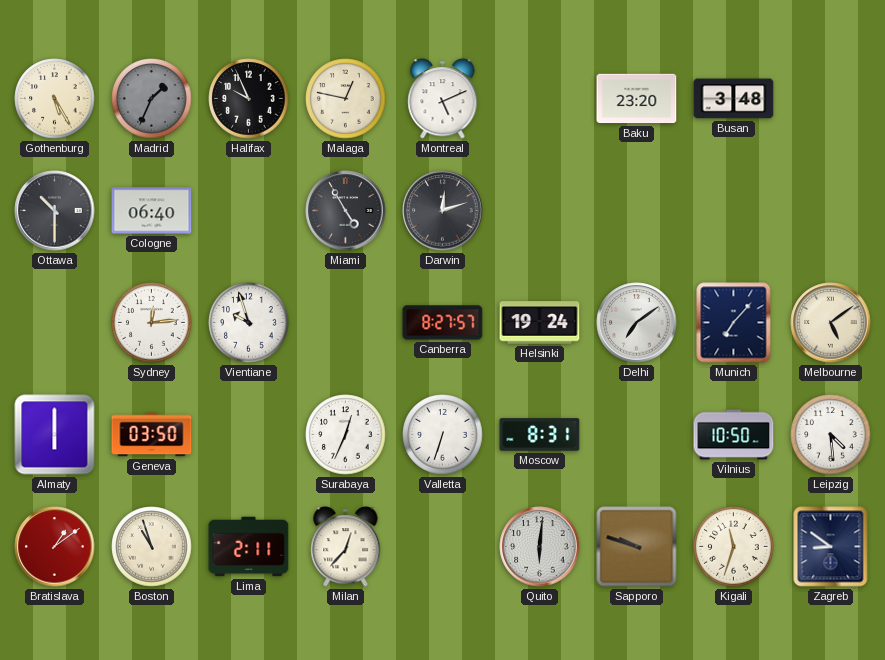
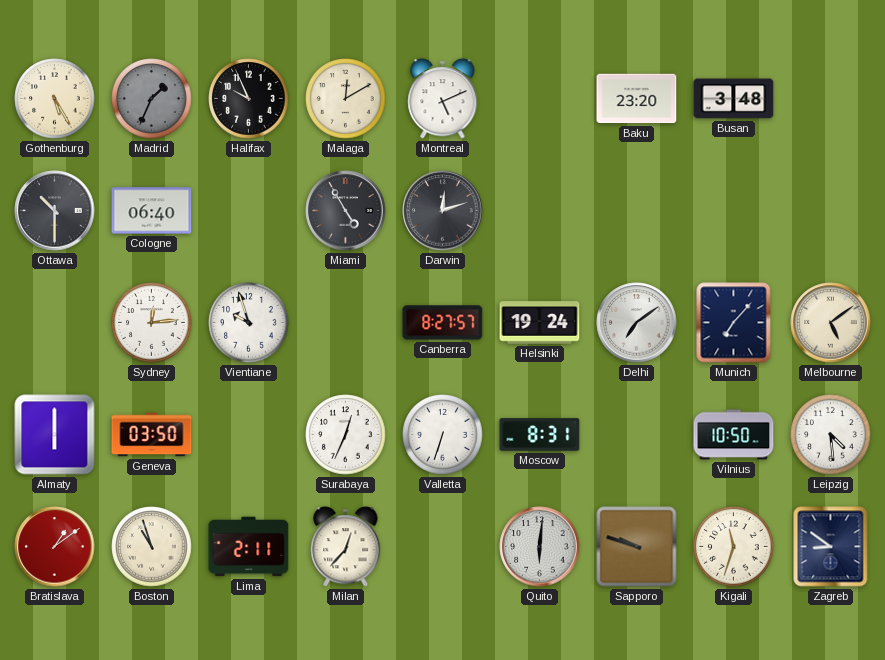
Malaga: 12:47 -> 12:10 (346, 99)
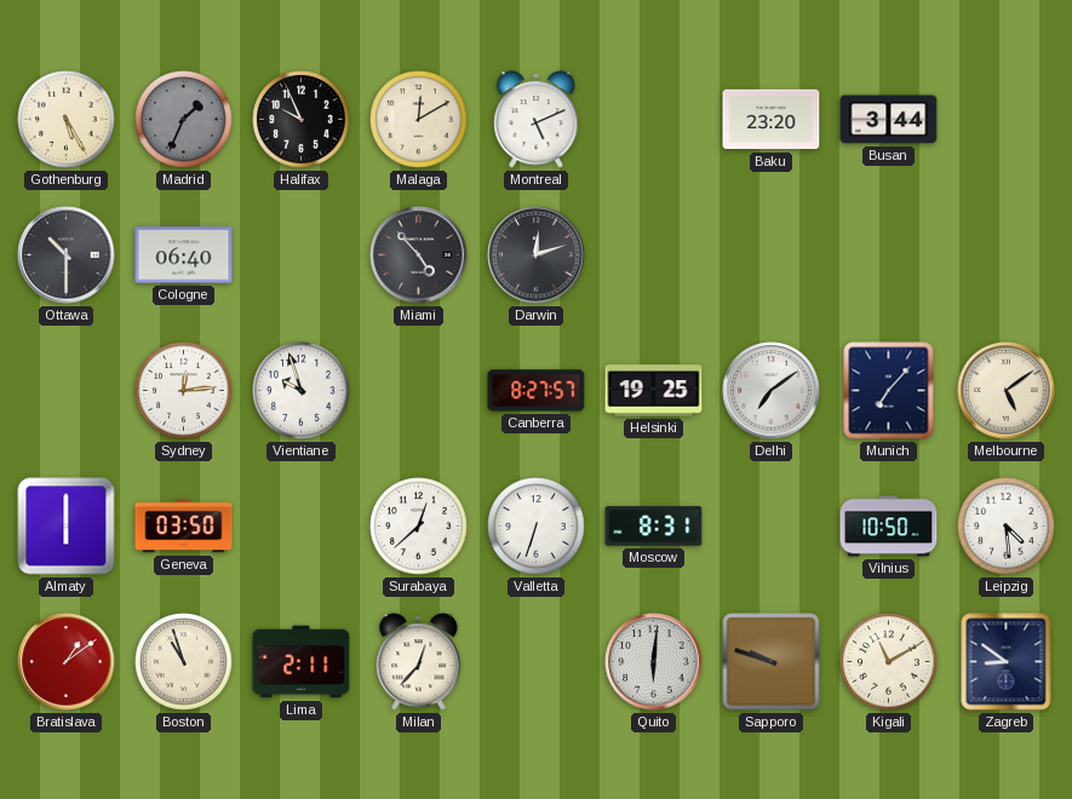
Busan: 3:48 -> 3:44 (889, 120)
Miami: 4:55 -> 4:53 (419, 255)
Helsinki: 19:24 -> 19:25 (654, 391)
Surabaya: 12:34 -> 12:38 (419, 527)
Kigali: 11:33 -> 11:10 (889, 662)
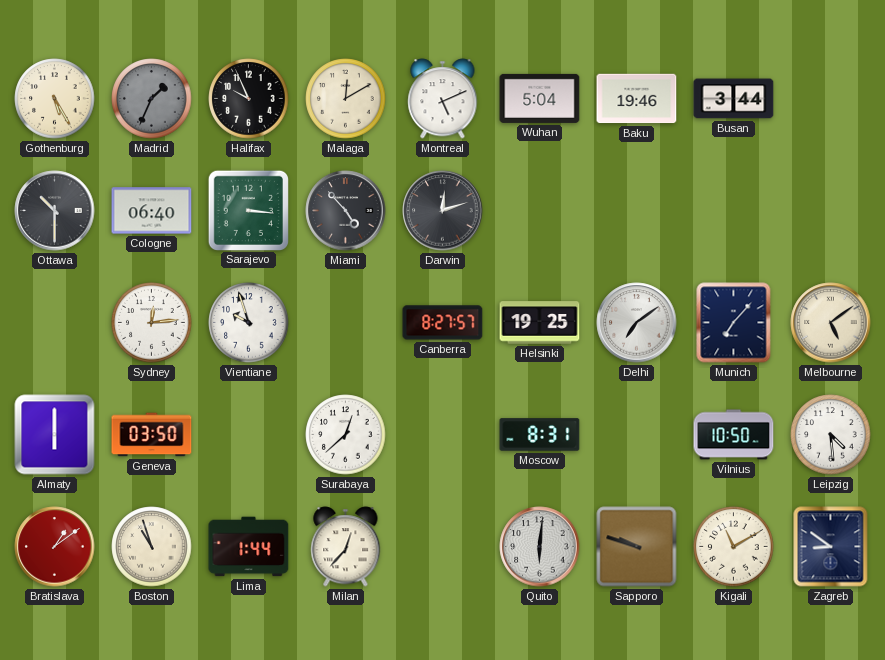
Wuhan: none -> 5:04 (540, 98)
Baku: 23:20 -> 19:46 (637, 99)
Sarajevo: none -> 3:16 (248, 210)
Valletta: 6:33 -> none (537, 527)
Lima: 2:11 -> 1:44 (249, 547)
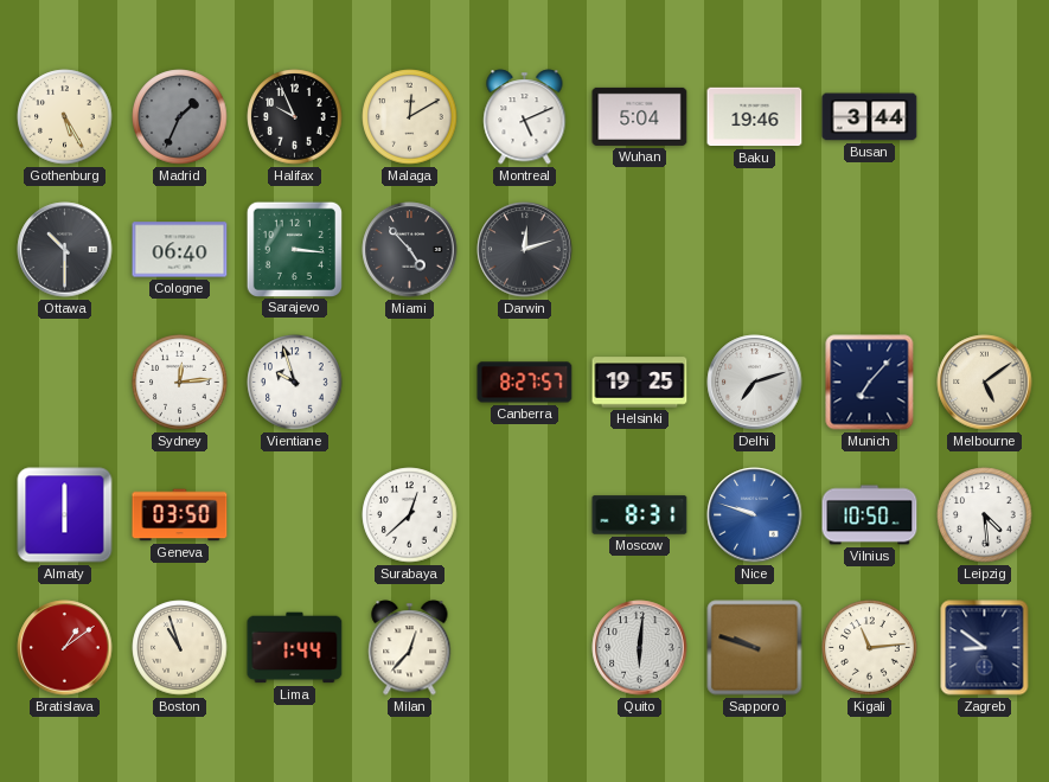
Delhi: 7:09 -> 7:12 (755, 383)
Nice: none -> 9:48 (755, 515)
Kigali: 11:10 -> 11:14 (870, 648)
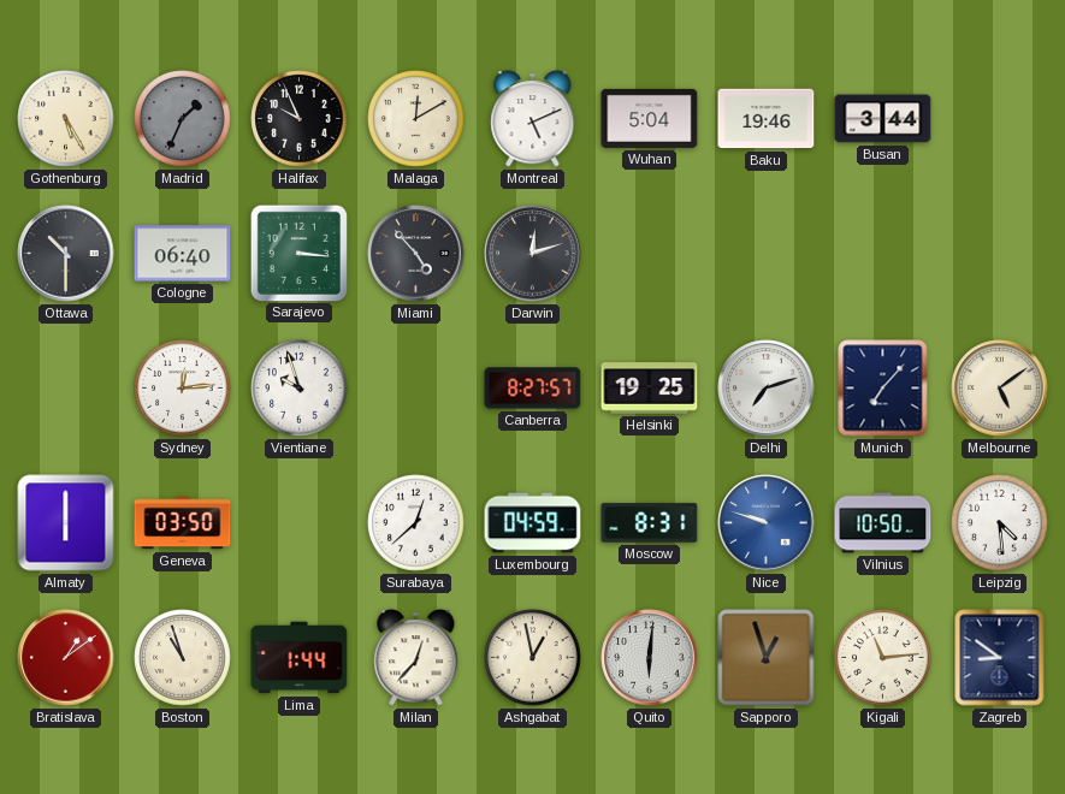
Luxembourg: none -> 04:59 (533, 523)
Ashgabat: none -> 12:58 (533, 658)
Sapporo: 9:48 -> 12:57 (767, 658)
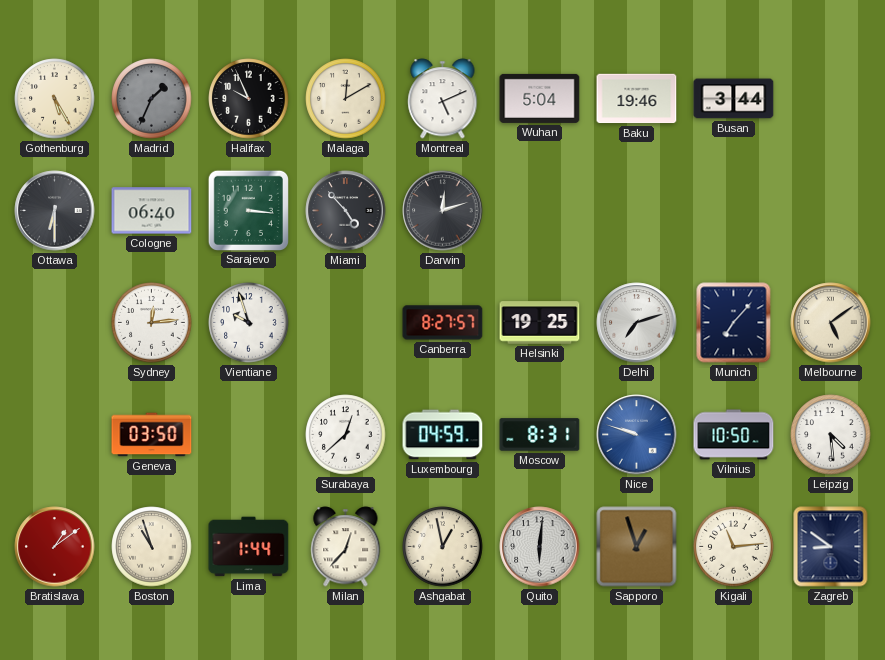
Ottawa: 10:30 -> 6:30 (55, 211)
Almaty: 6:00 -> none (66, 523)
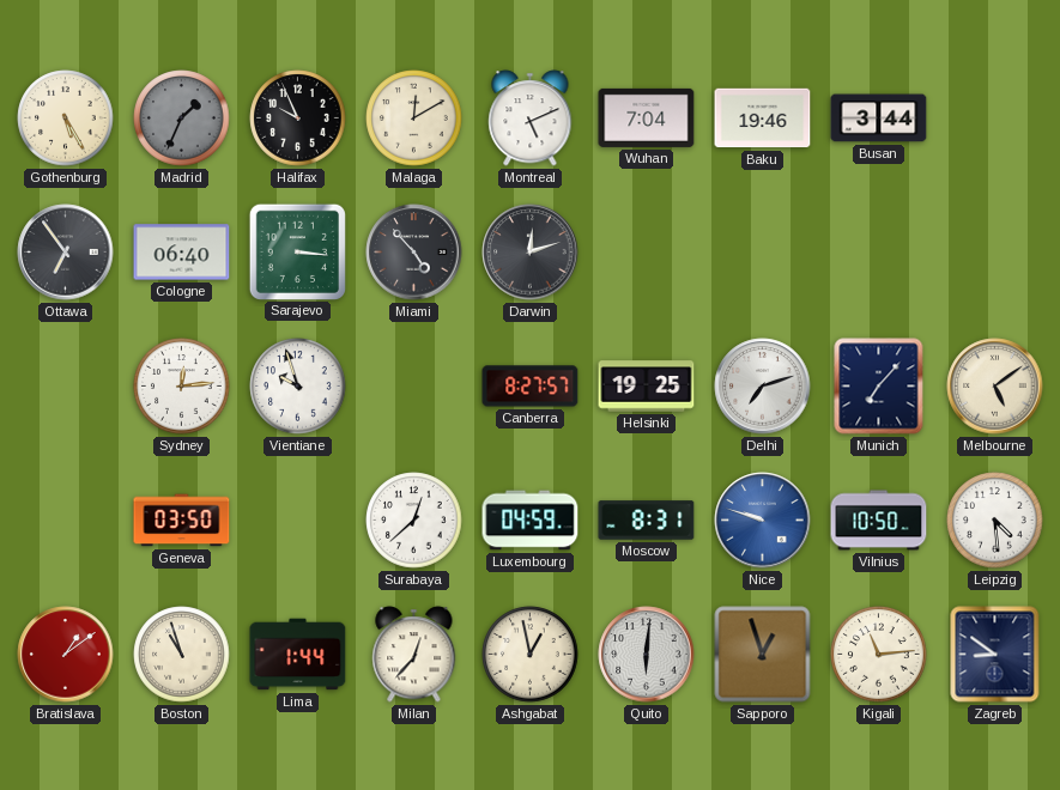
Wuhan: 5:04 -> 7:04 (647, 117)
Ottawa: 6:30 -> 6:54 (66, 253)
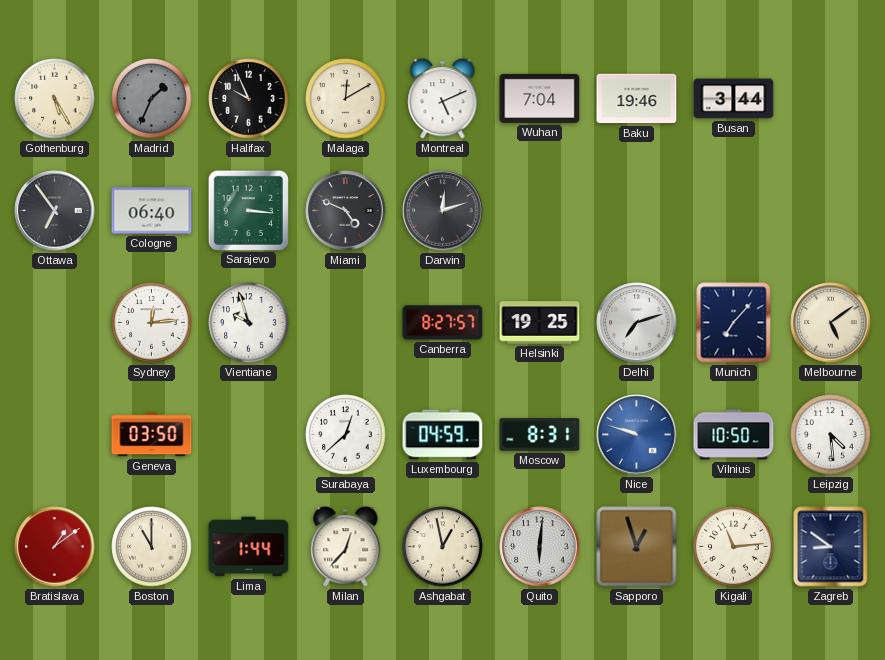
Miami: 4:53 -> 4:49 (346, 211)
Boston: 10:57 -> 11:00 (152, 547)
